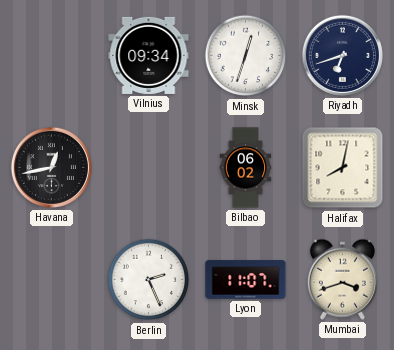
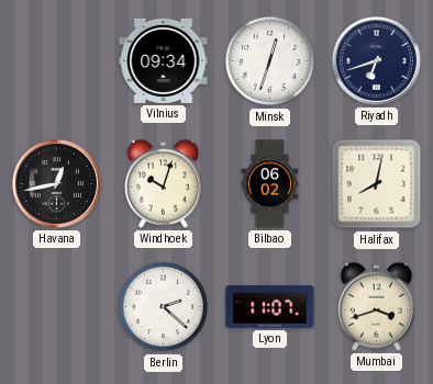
Windhoek: none -> 10:03 (163, 183)
Berlin: 2:26 -> 2:22 (164, 307)
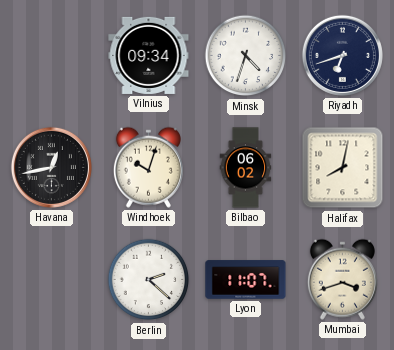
Minsk: 12:33 -> 4:33 (246, 56)
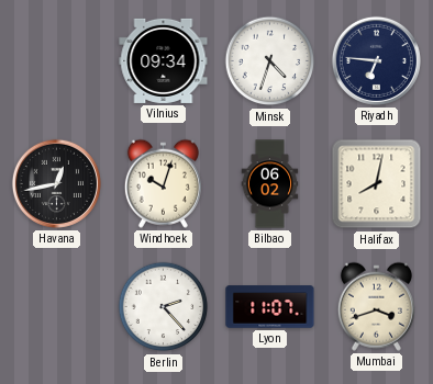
Riyadh: 6:42 -> 6:46 (376, 60)
Berlin: 2:22 -> 2:23 (164, 307)
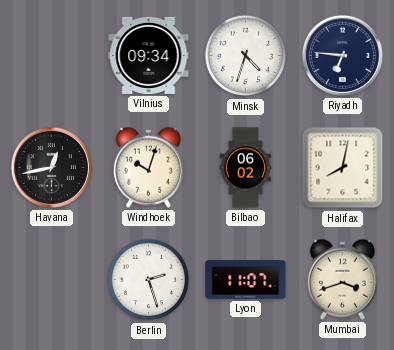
Berlin: 2:23 -> 2:27 (149, 280)
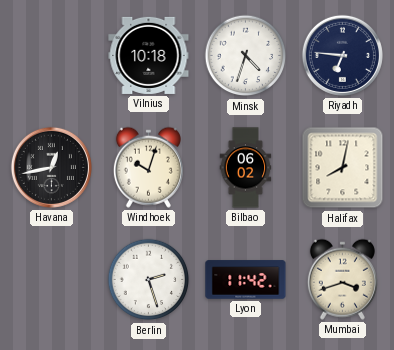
Vilnius: 09:34 -> 10:18 (149, 55)
Lyon: 11:07 -> 11:42 (246, 280)
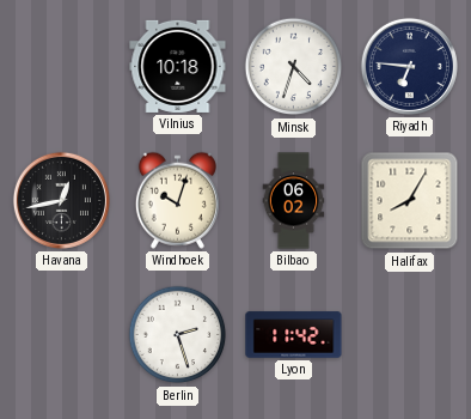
Halifax: 8:02 -> 8:05 (410, 201)
Mumbai: 3:42 -> none (342, 279)
